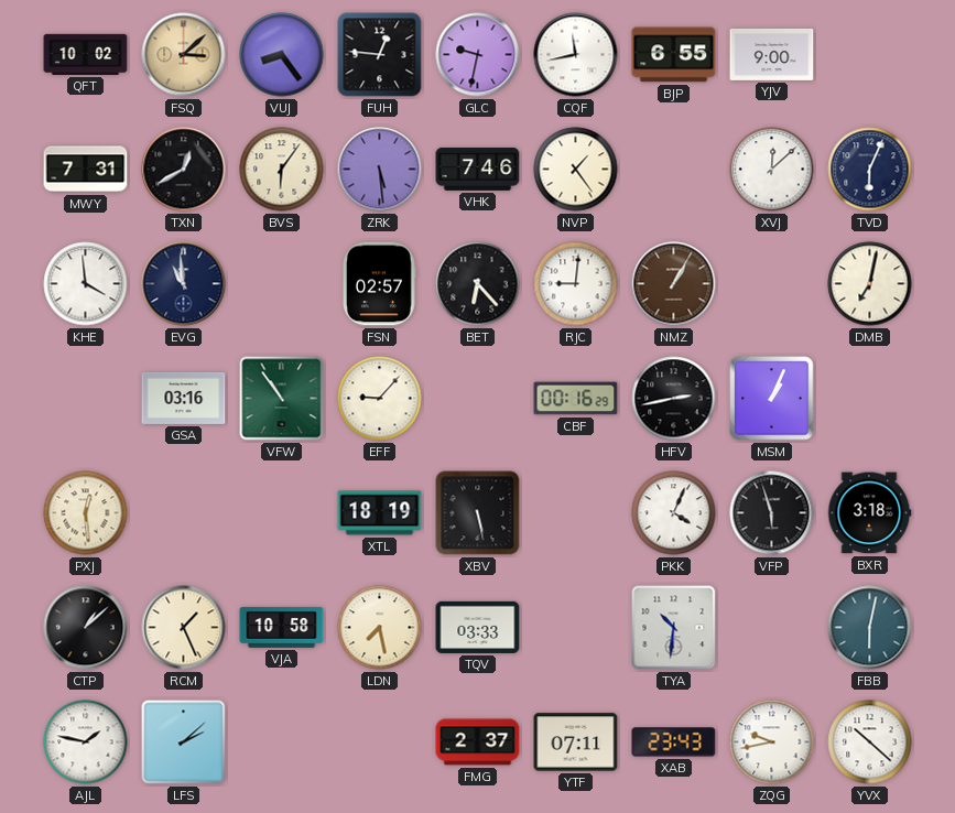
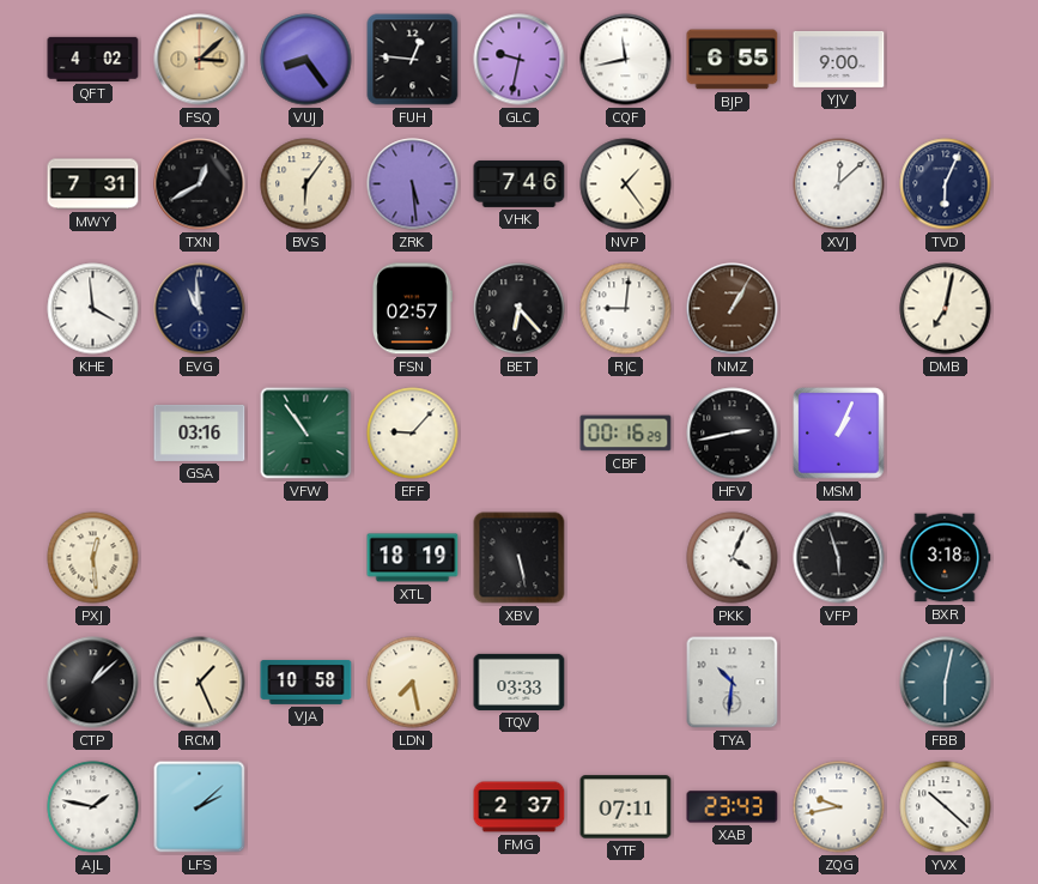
QFT: 10:02 -> 4:02 (93, 59)
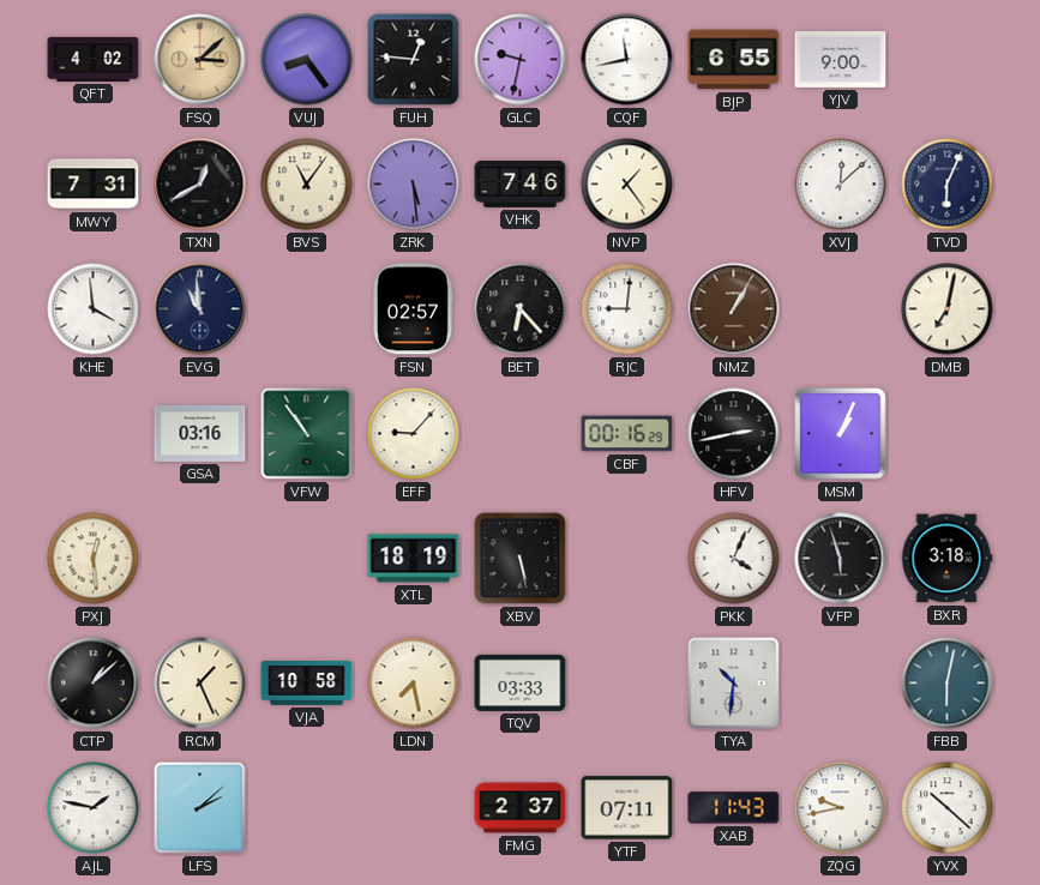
BVS: 6:06 -> 11:06 (307, 185)
XAB: 23:43 -> 11:43 (734, 808)
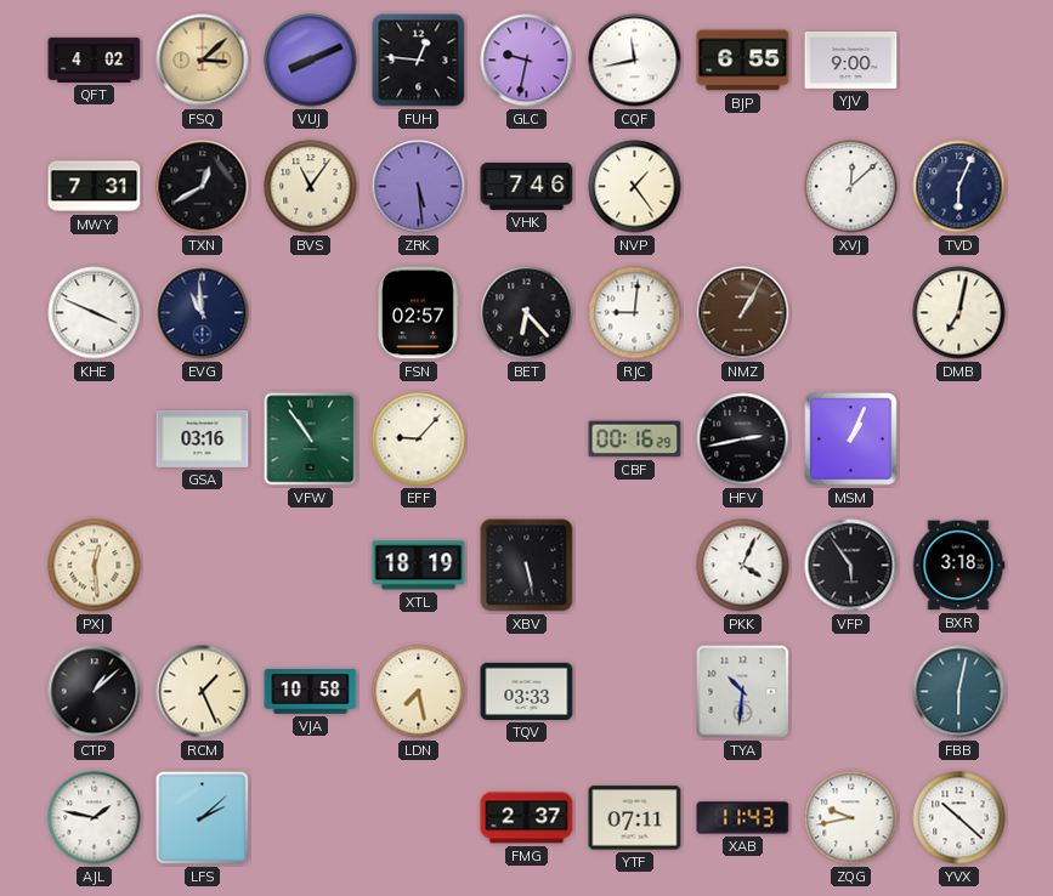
VUJ: 8:24 -> 8:11 (311, 61)
KHE: 3:59 -> 3:49 (95, 313)
VFP: 5:57 -> 5:54 (851, 566)
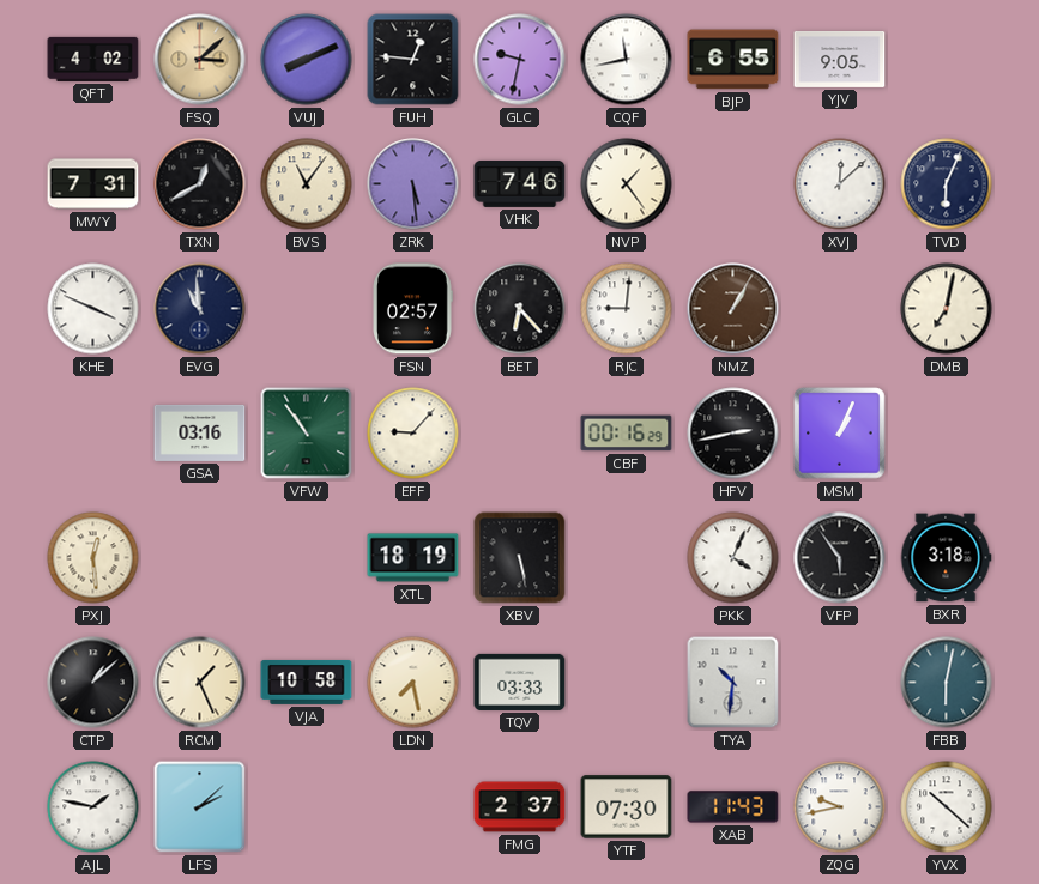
YJV: 9:00 -> 9:05 (840, 59)
YTF: 07:11 -> 07:30 (627, 807)
